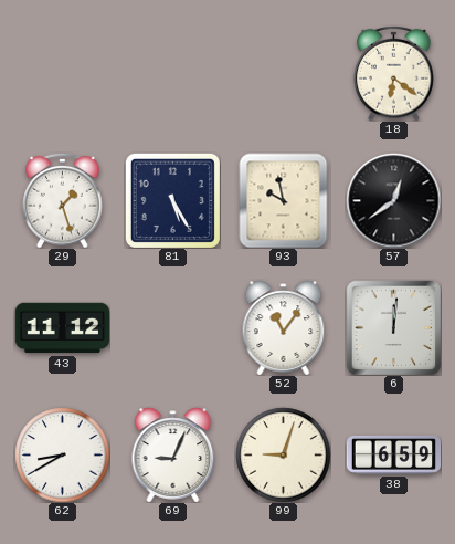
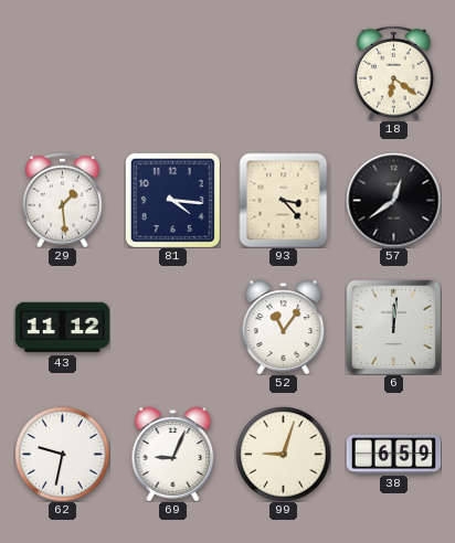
29: 1:27 -> 1:29 (63, 200)
81: 5:25 -> 4:16 (172, 200)
93: 9:58 -> 3:23 (284, 200)
62: 8:40 -> 9:32 (62, 454)
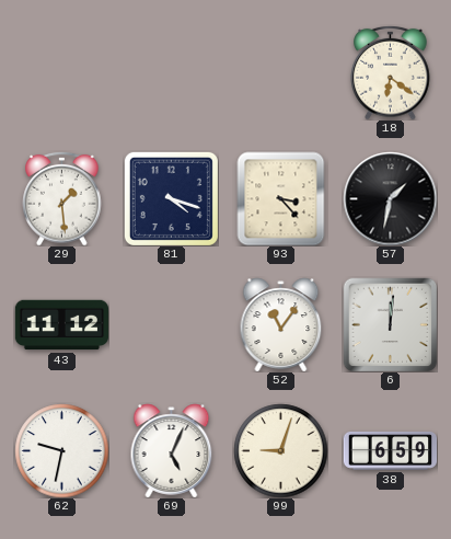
81: 4:16 -> 4:18 (171, 198)
57: 12:39 -> 1:32 (390, 198)
69: 9:04 -> 5:04 (172, 450)
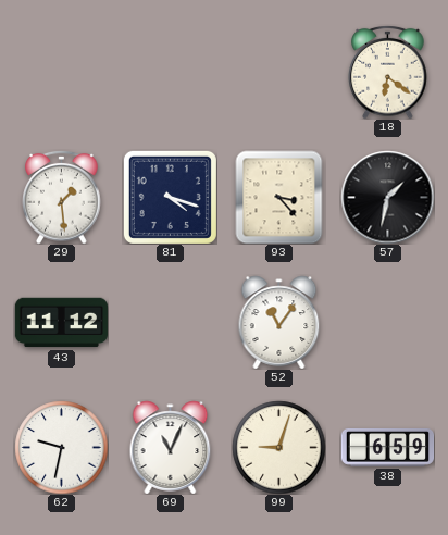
6: 12:01 -> none (390, 324)
69: 5:04 -> 11:04 (171, 447)
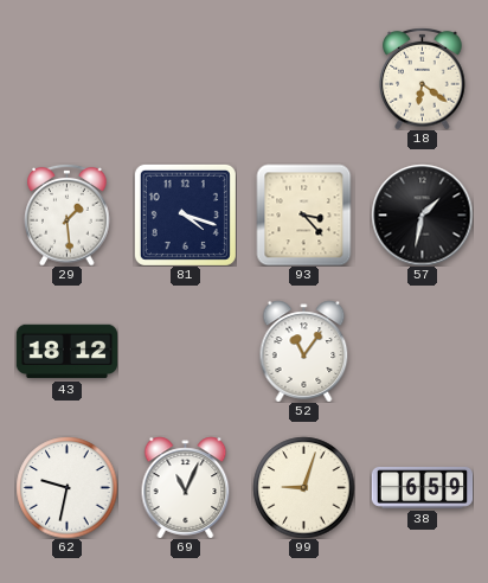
43: 11:12 -> 18:12 (66, 352)
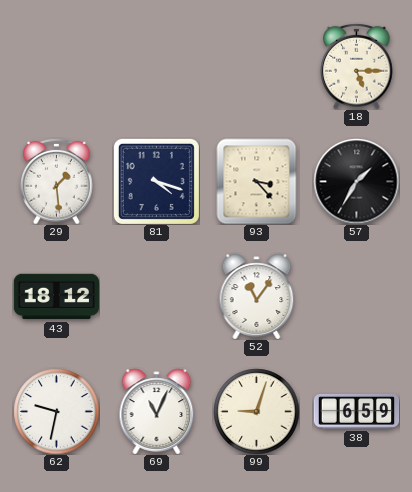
18: 6:21 -> 5:15 (357, 66)
57: 1:32 -> 1:35 (356, 181)
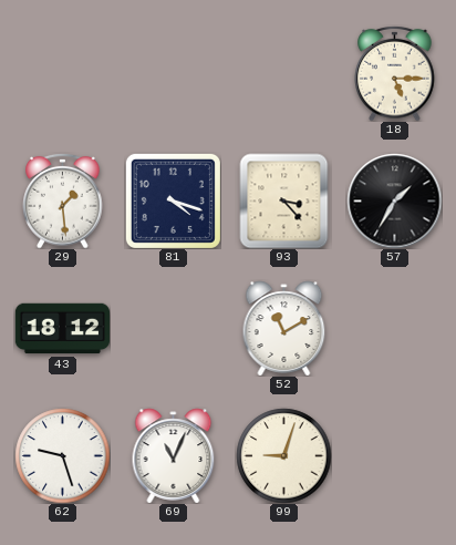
52: 11:06 -> 11:10 (284, 328)
62: 9:32 -> 9:27 (62, 455)
38: 6:59 -> none (356, 412)
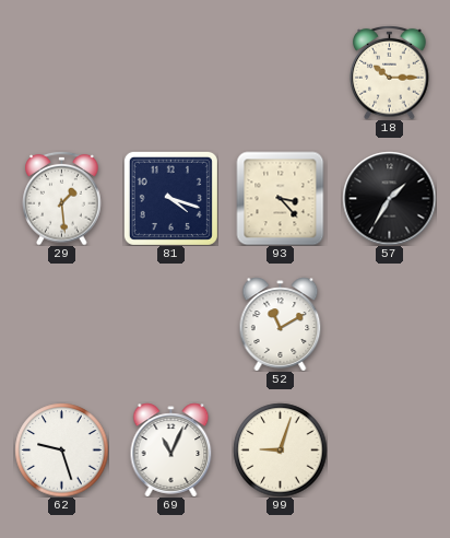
18: 5:15 -> 10:15 (390, 72)
43: 18:12 -> none (62, 329)
